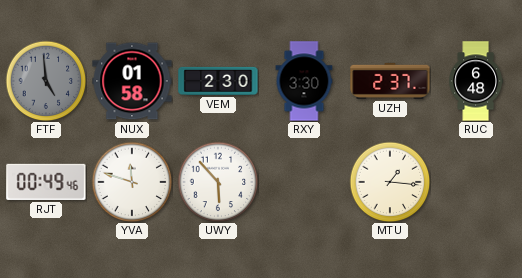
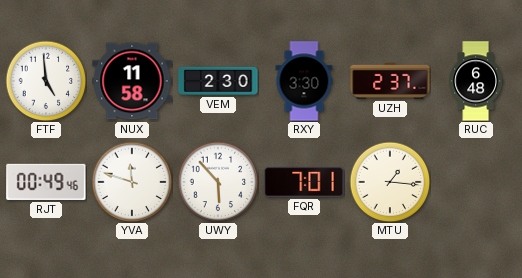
FTF dial: grey -> white (46, 81)
NUX: 01:58 -> 11:58 (132, 81)
FQR: none -> 7:01 (304, 183)
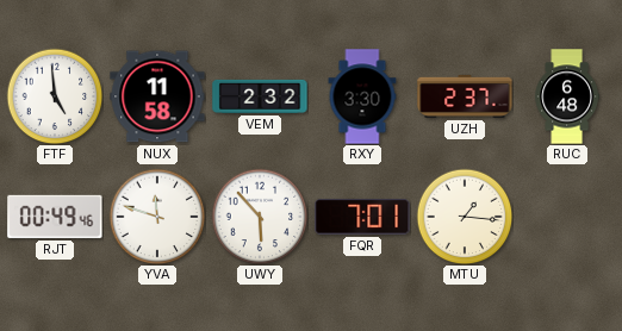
VEM: 2:30 -> 2:32 (260, 96)
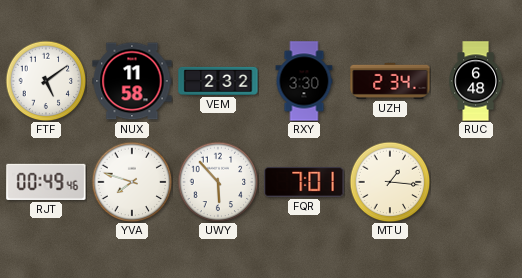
FTF: 4:59 -> 5:09 (46, 81)
UZH: 2:37 -> 2:34 (390, 81)
YVA: 11:48 -> 7:48 (132, 182)
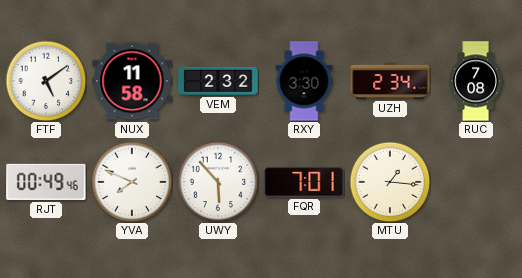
RUC: 6:48 -> 7:08 (476, 81)
YVA: 7:48 -> 7:49 (132, 182)
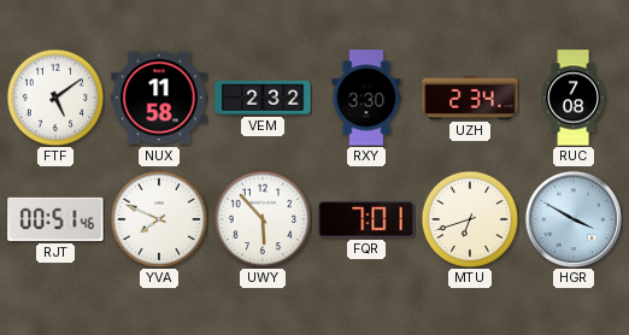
RJT: 00:49 -> 00:51 (55, 219)
MTU: 1:16 -> 6:42 (470, 219)
HGR: none -> 3:50 (574, 219)
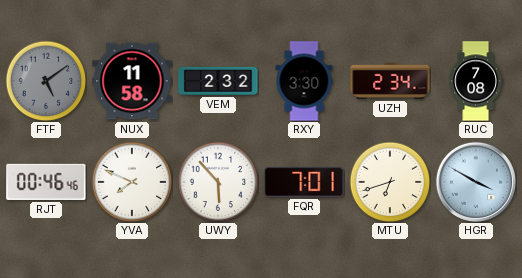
FTF dial: white -> grey (46, 81)
RJT: 00:51 -> 00:46 (46, 182)
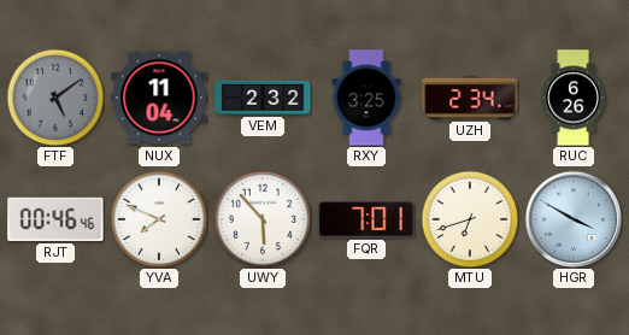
NUX: 11:58 -> 11:04 (159, 98)
RXY: 3:30 -> 3:25 (366, 98)
RUC: 7:08 -> 6:26 (574, 98)
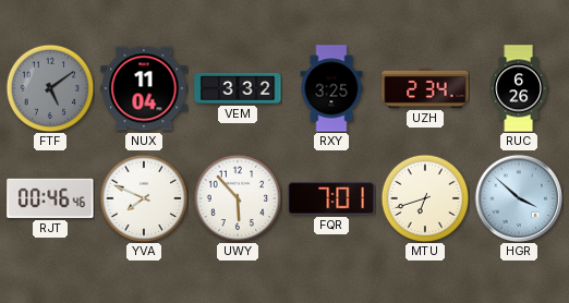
VEM: 2:32 -> 3:32 (238, 88)
HGR: 3:50 -> 3:52 (519, 198)
